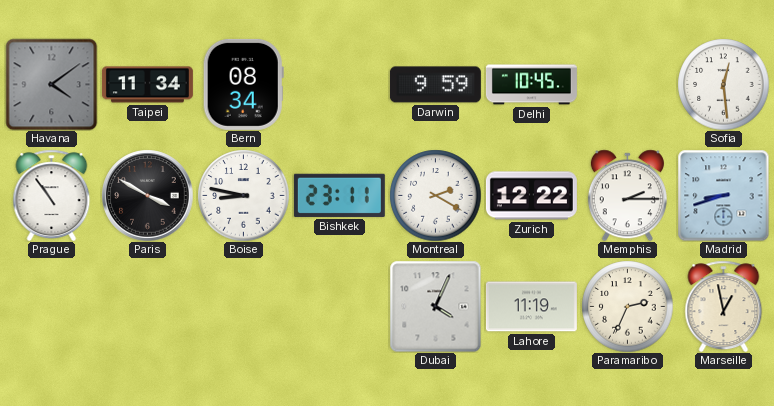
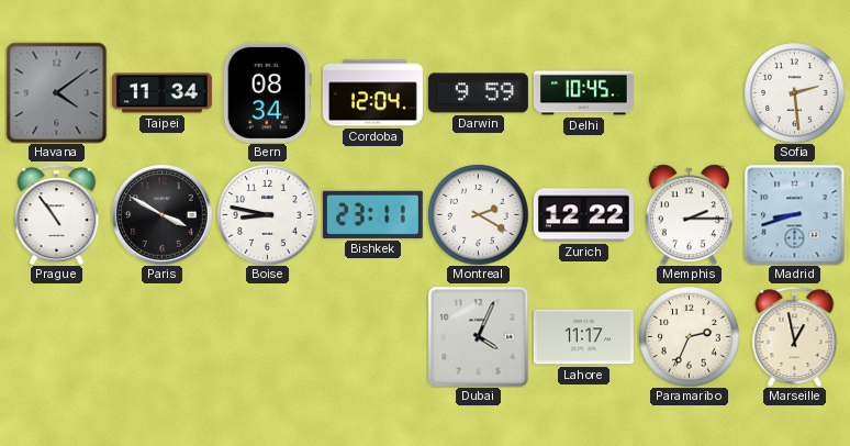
Cordoba: none -> 12:04 (372, 93)
Sofia: 12:29 -> 2:29 (794, 92)
Lahore: 11:19 -> 11:17 (583, 337)
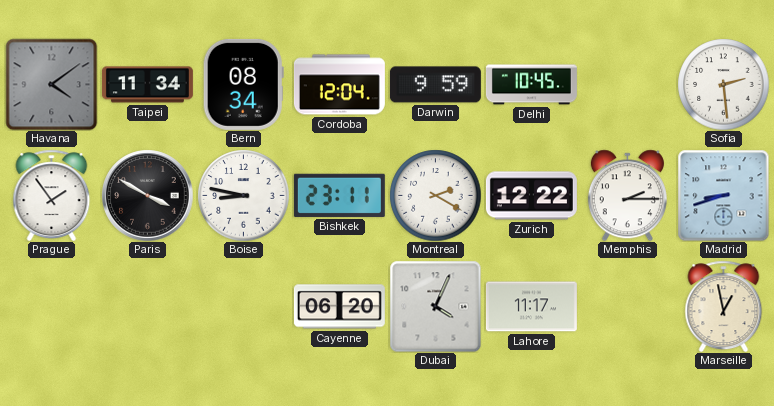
Prague: 10:54 -> 1:54 (52, 195)
Cayenne: none -> 06:20 (339, 307)
Paramaribo: 2:34 -> none (689, 336)
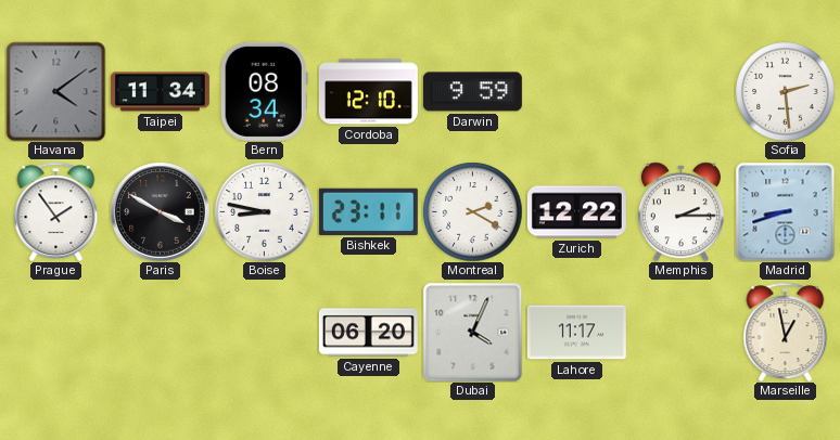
Cordoba: 12:04 -> 12:10 (368, 92)
Delhi: 10:45 -> none (531, 85)
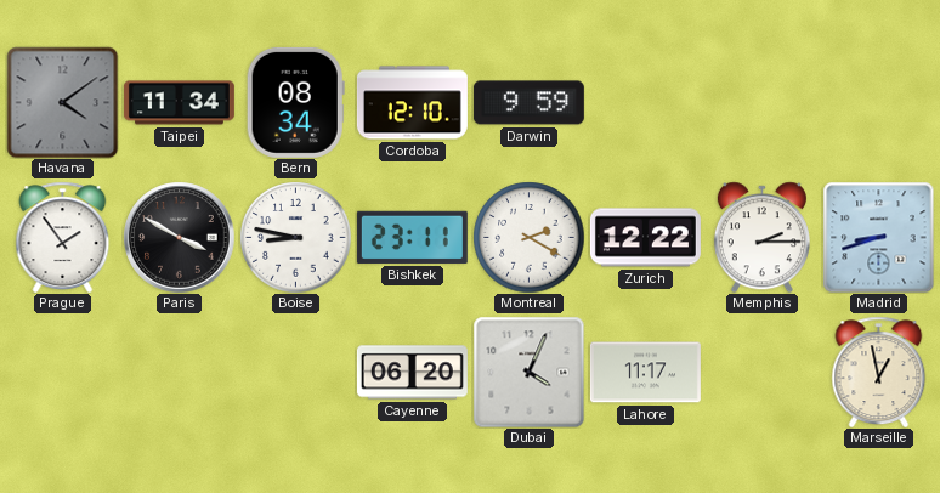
Sofia: 2:29 -> none (785, 91)
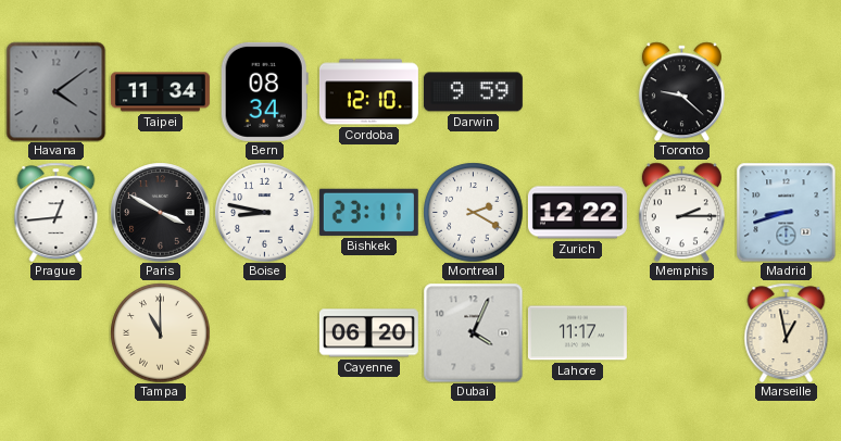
Toronto: none -> 9:22 (681, 91)
Prague: 1:54 -> 12:44 (57, 212)
Tampa: none -> 11:00 (160, 332)
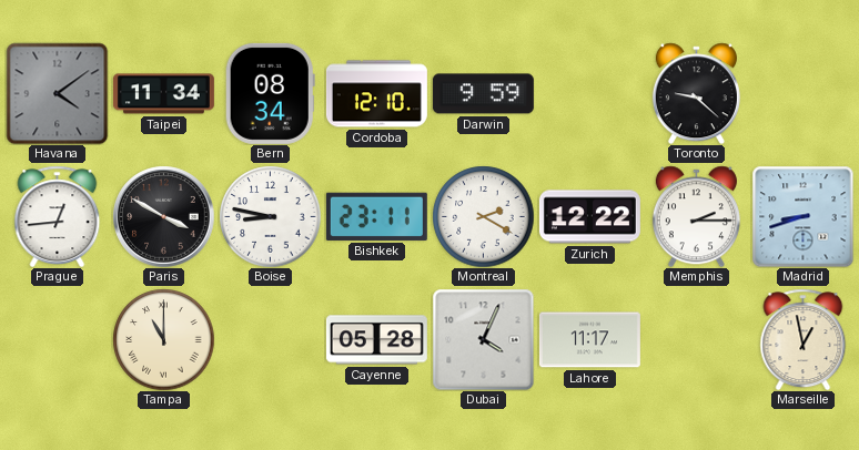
Cayenne: 06:20 -> 05:28 (376, 340)
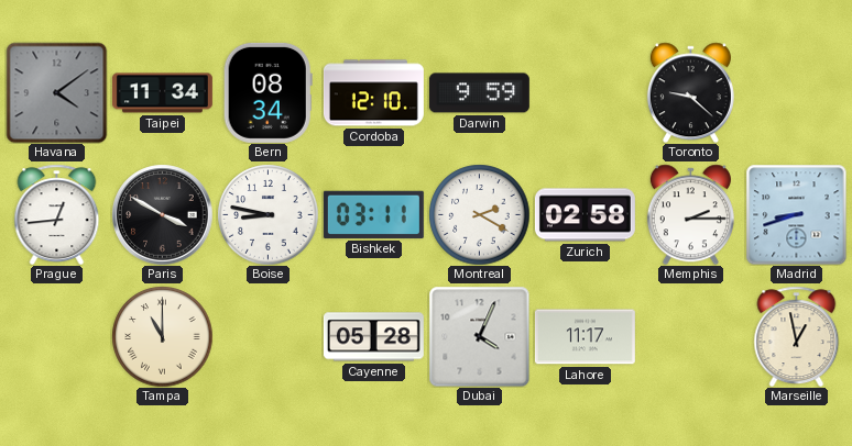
Bishkek: 23:11 -> 03:11 (373, 214)
Zurich: 12:22 -> 02:58 (585, 215)
